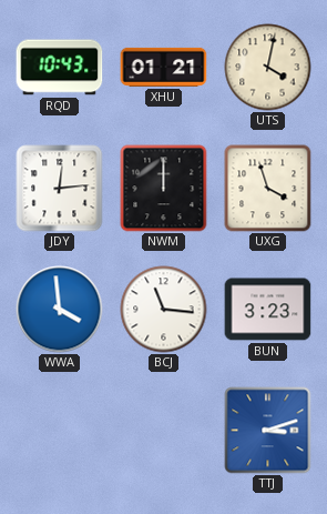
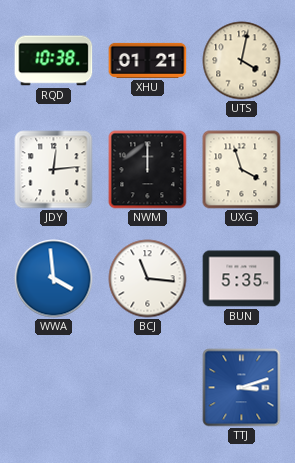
RQD: 10:43 -> 10:38 (54, 61)
BUN: 3:23 -> 5:35 (242, 279)
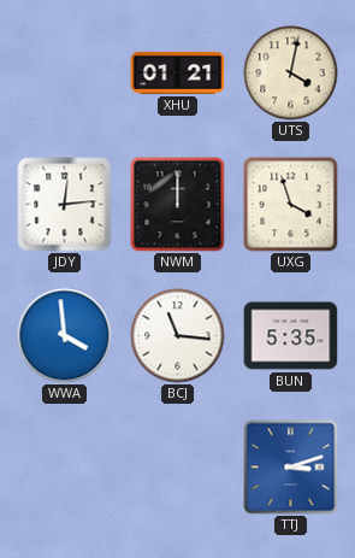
RQD: 10:38 -> none (54, 61)
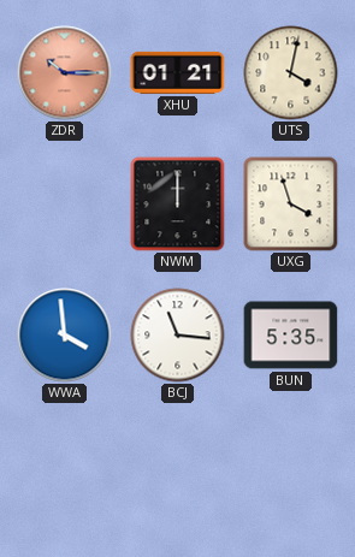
ZDR: none -> 10:15 (65, 73)
JDY: 12:14 -> none (65, 205)
TTJ: 3:12 -> none (291, 468)
